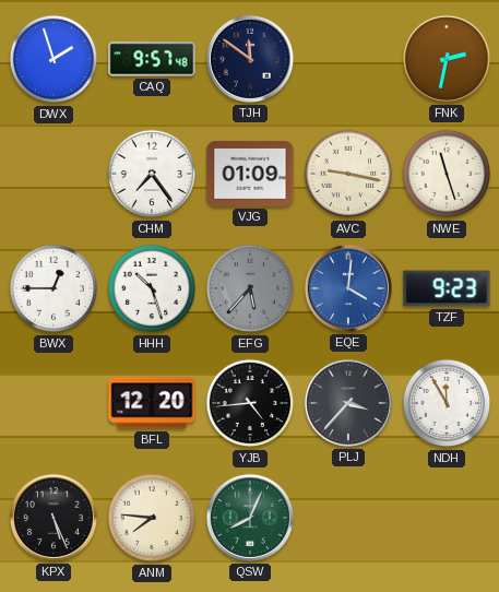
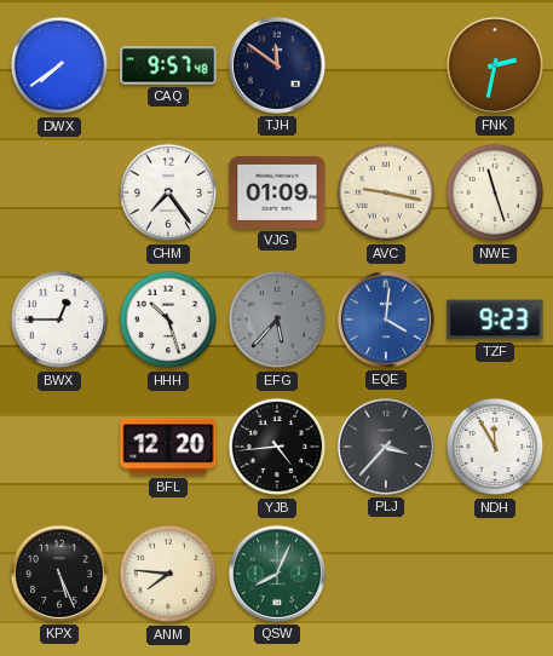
DWX: 1:57 -> 7:39 (59, 65)
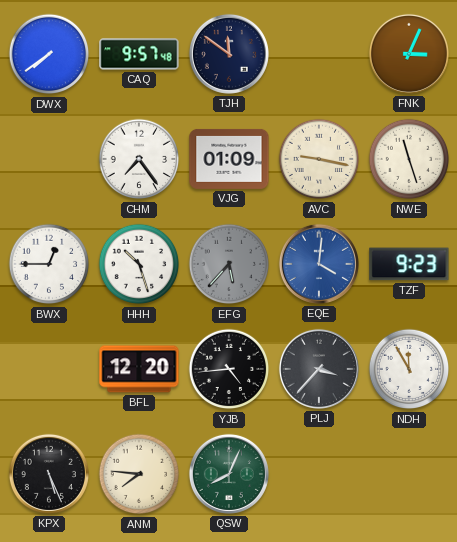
FNK: 2:32 -> 3:04 (409, 54)
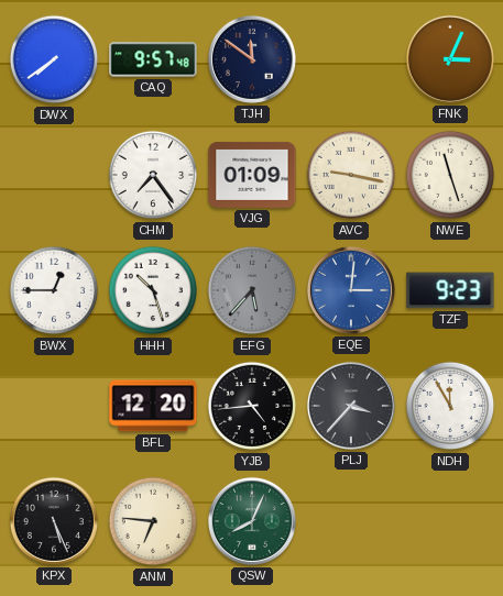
EQE: 4:01 -> 3:01 (351, 290)
ANM: 7:46 -> 6:46 (153, 521)
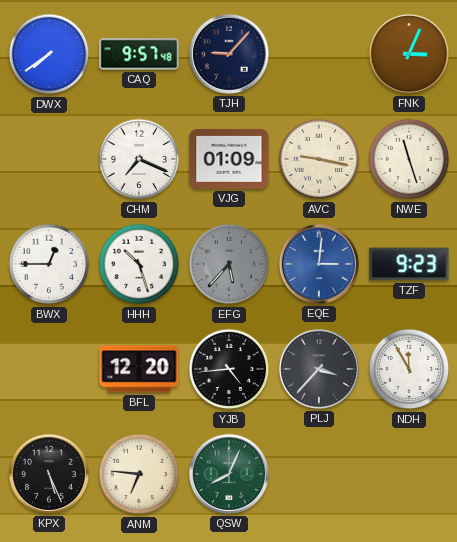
TJH: 11:51 -> 9:07 (229, 54)
CHM: 7:24 -> 7:19 (139, 159)
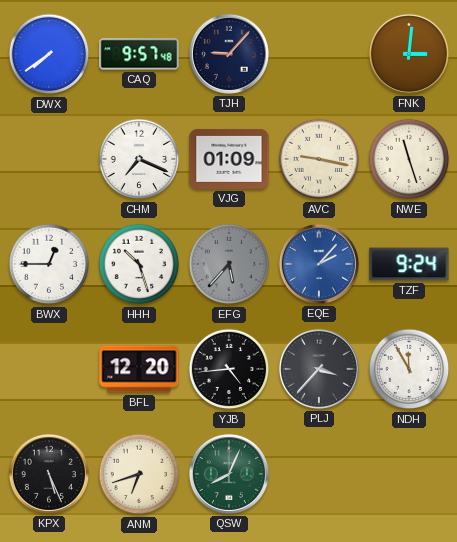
FNK: 3:04 -> 3:01 (409, 54)
EQE: 3:01 -> 2:07 (319, 264)
TZF: 9:23 -> 9:24 (409, 264)
ANM: 6:46 -> 6:42 (139, 474)
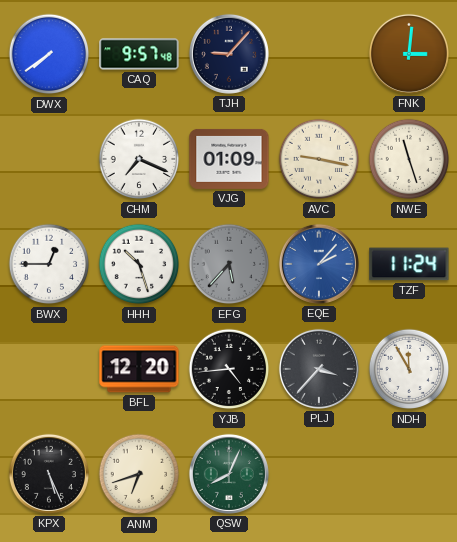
TZF: 9:24 -> 11:24 (409, 264)
